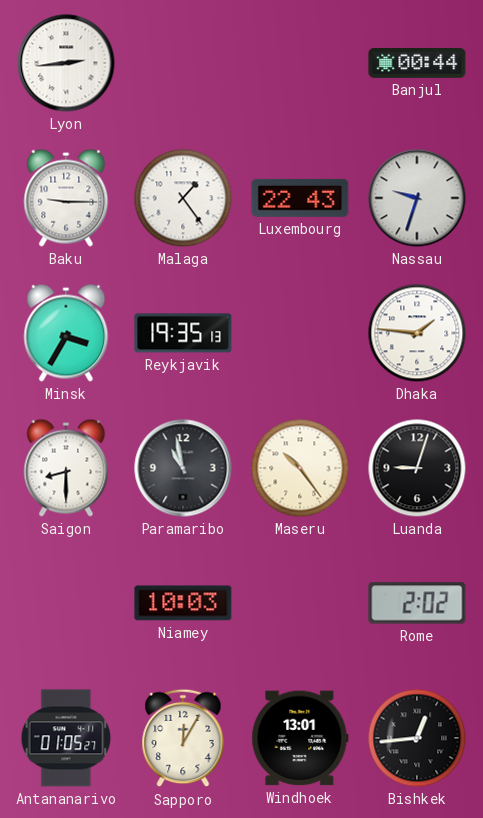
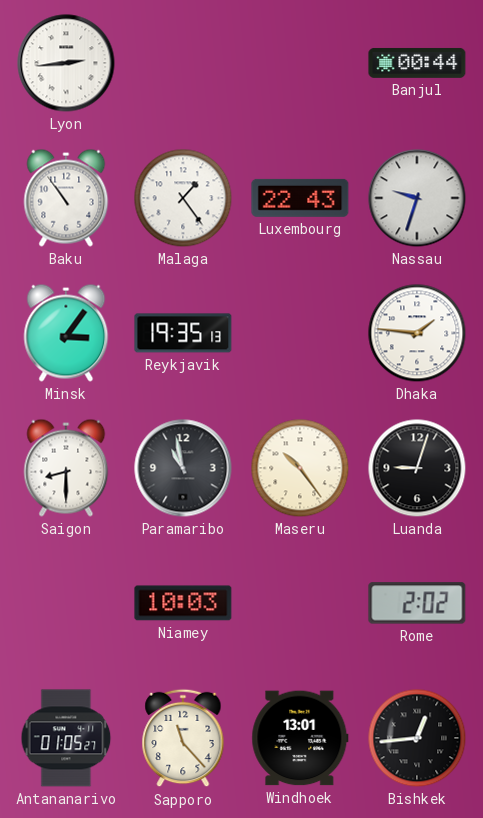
Baku: 9:15 -> 10:54 (66, 198)
Minsk: 3:35 -> 3:06 (66, 333)
Sapporo: 12:05 -> 11:23 (183, 738)
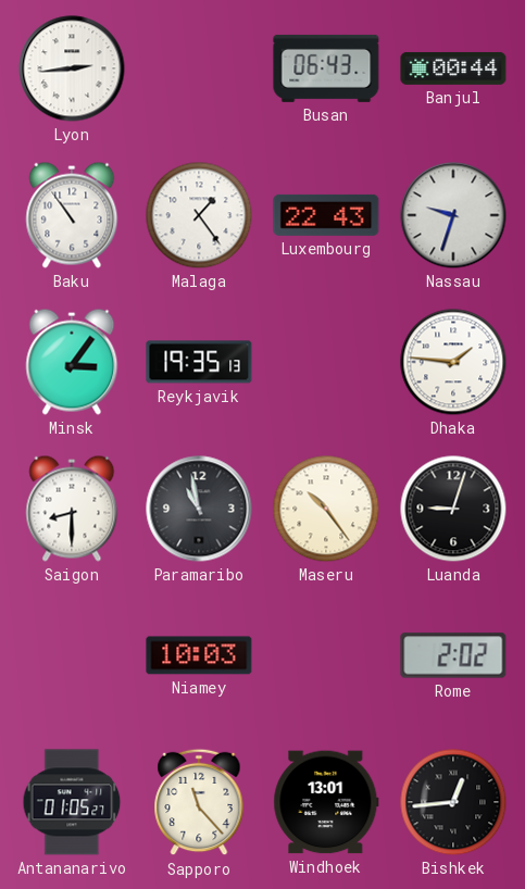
Busan: none -> 06:43 (326, 68)
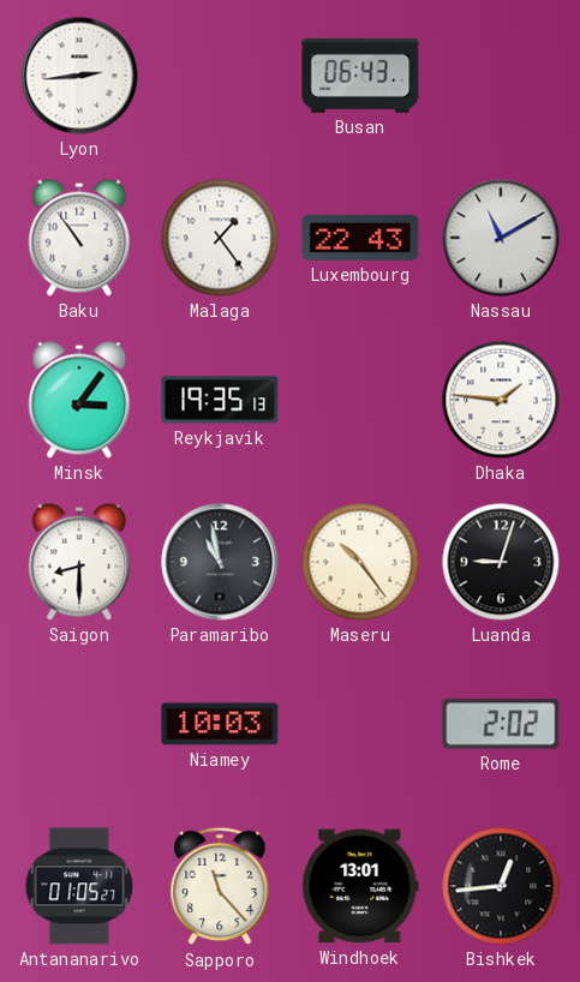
Banjul: 00:44 -> none (453, 68)
Nassau: 9:33 -> 11:10 (501, 238)
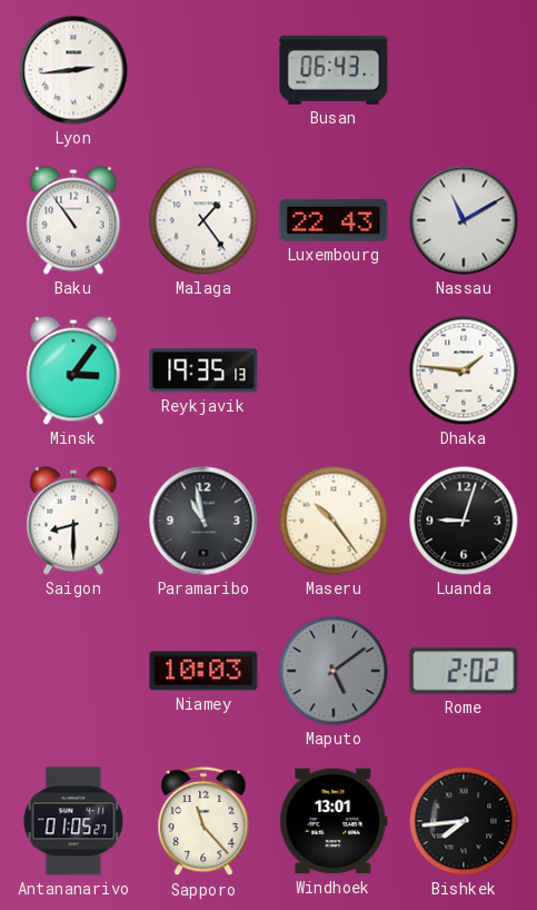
Maputo: none -> 5:09 (334, 671)
Bishkek: 12:44 -> 7:44 (464, 821)
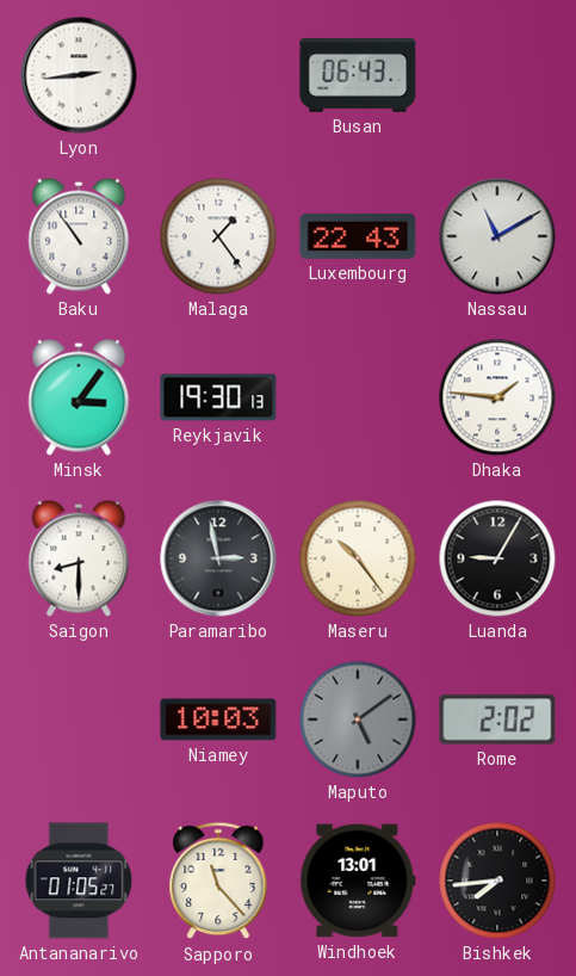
Reykjavik: 19:35 -> 19:30 (218, 397)
Paramaribo: 10:58 -> 2:58 (218, 558)
Luanda: 9:03 -> 9:05 (497, 558)
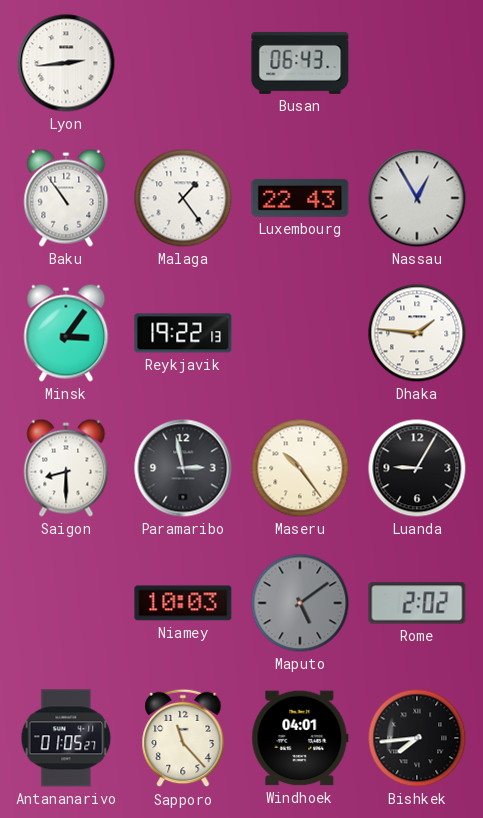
Nassau: 11:10 -> 12:55 (417, 198)
Reykjavik: 19:30 -> 19:22 (183, 333)
Windhoek: 13:01 -> 04:01 (300, 738)
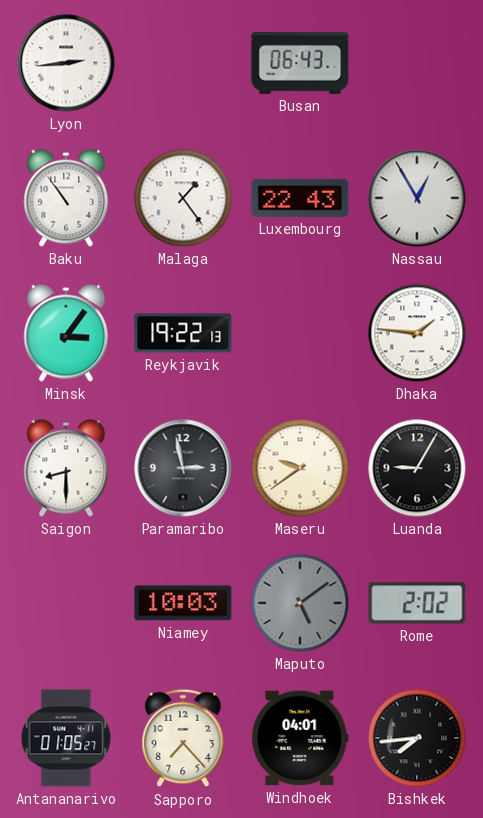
Maseru: 10:24 -> 9:39 (300, 468)
Sapporo: 11:23 -> 7:23 (183, 738)
